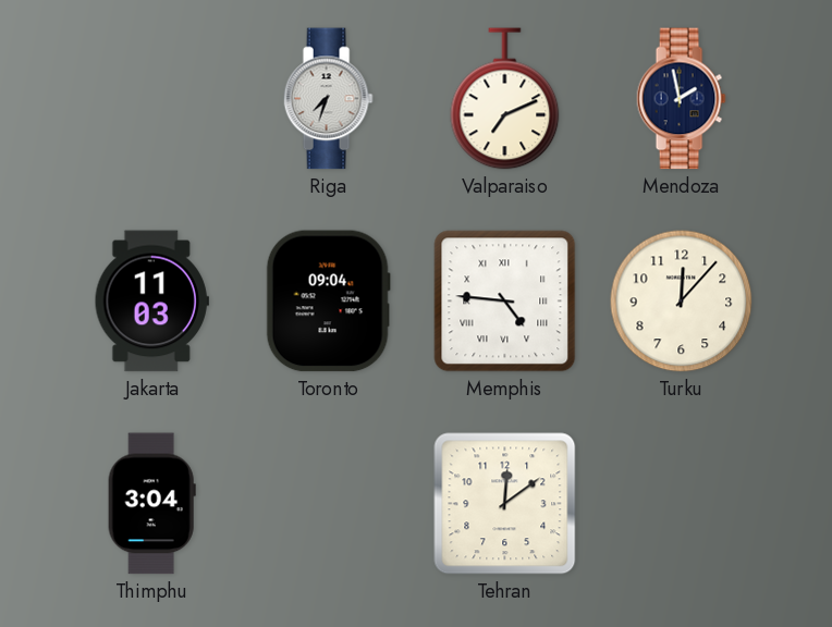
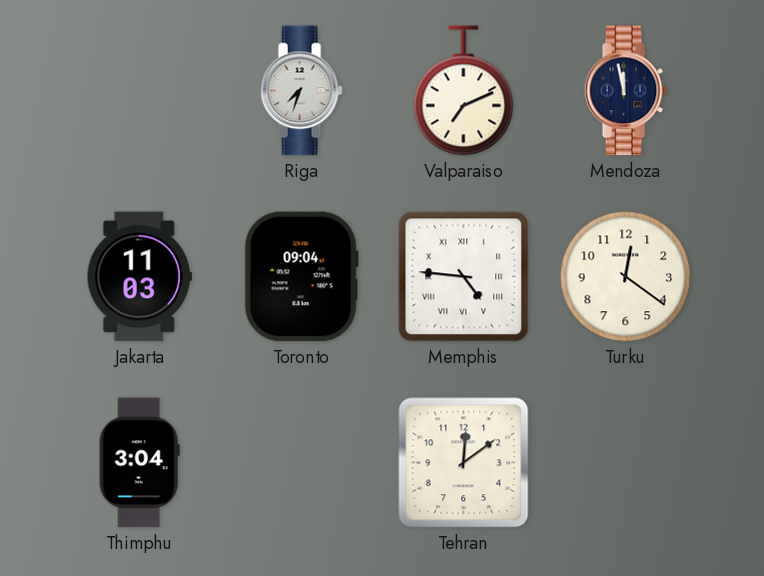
Mendoza: 1:58 -> 11:58 (625, 91)
Turku: 12:07 -> 12:21 (626, 277)
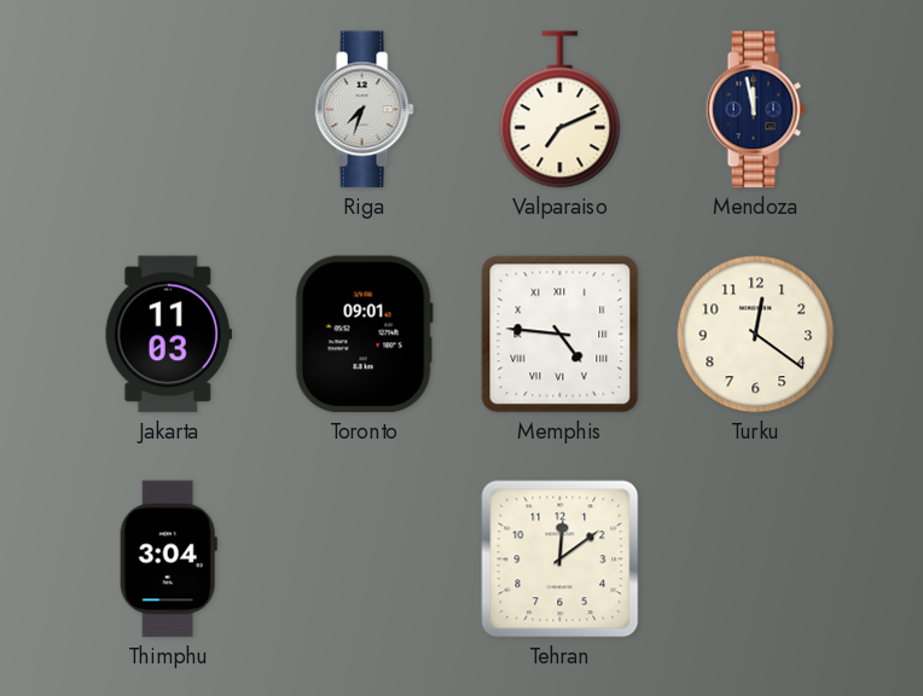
Toronto: 09:04 -> 09:01 (364, 335)
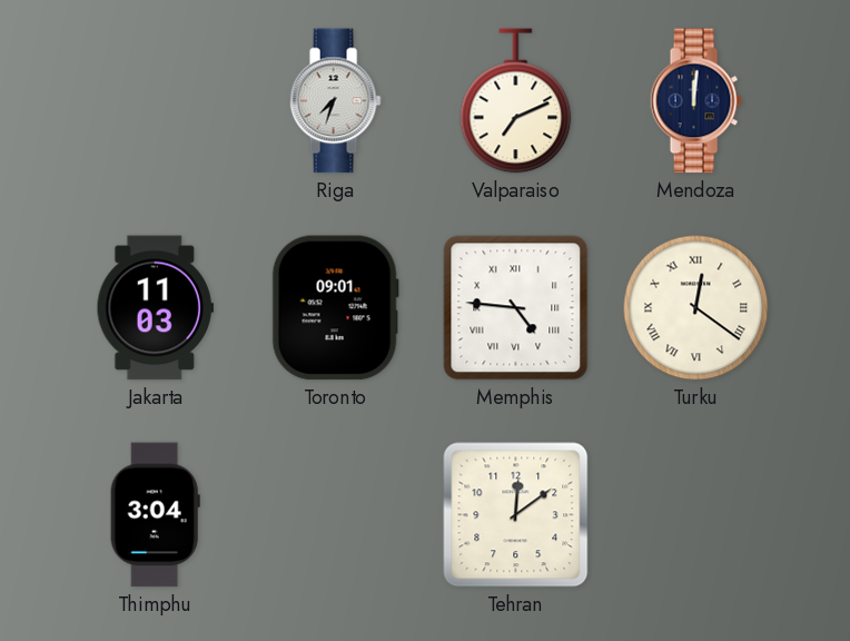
Mendoza: 11:58 -> 12:01 (695, 101)
Turku numerals: Arabic -> Roman (696, 308)
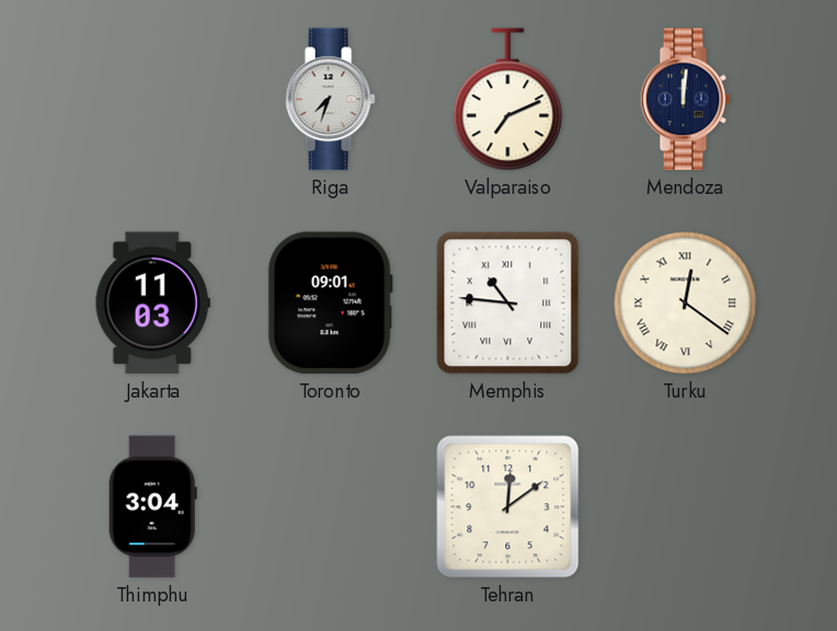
Memphis: 4:46 -> 10:46 (508, 303)
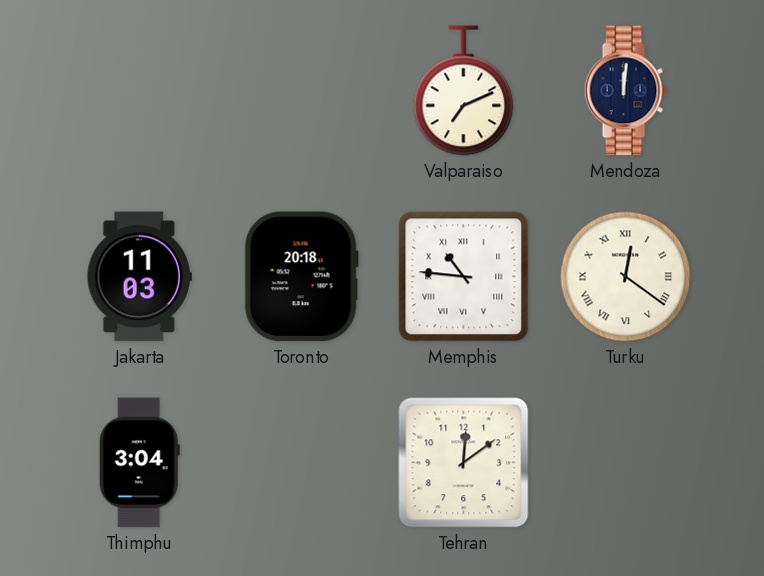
Riga: 7:33 -> none (330, 100)
Toronto: 09:01 -> 20:18 (301, 277)
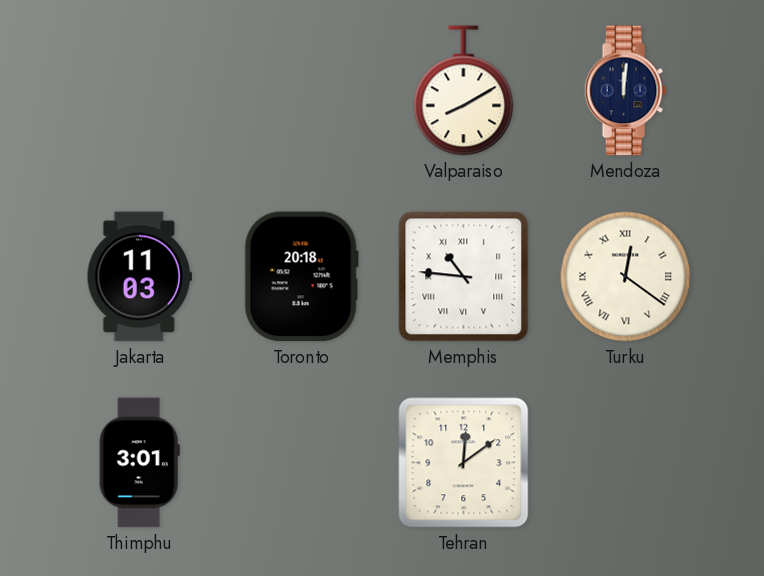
Valparaiso: 7:11 -> 8:10 (464, 91)
Thimphu: 3:04 -> 3:01 (139, 463)
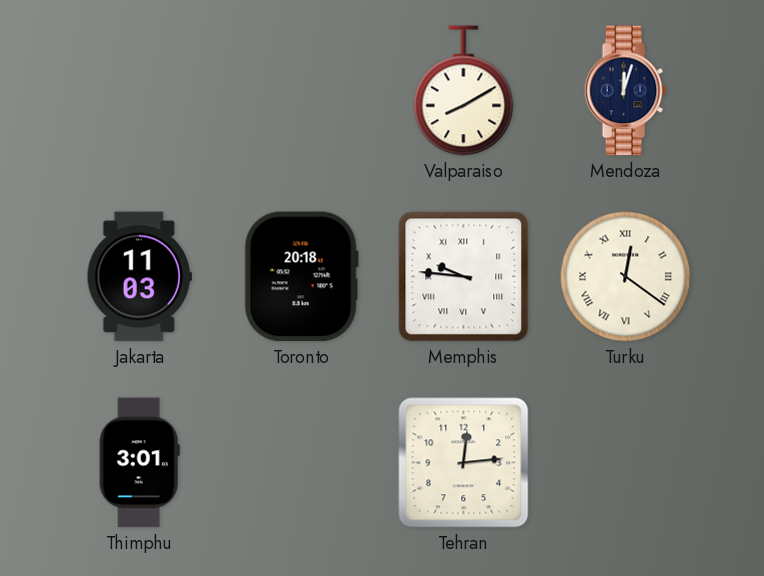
Mendoza: 12:01 -> 12:03 (625, 91)
Memphis: 10:46 -> 9:46 (464, 277)
Tehran: 12:09 -> 12:14 (464, 463)
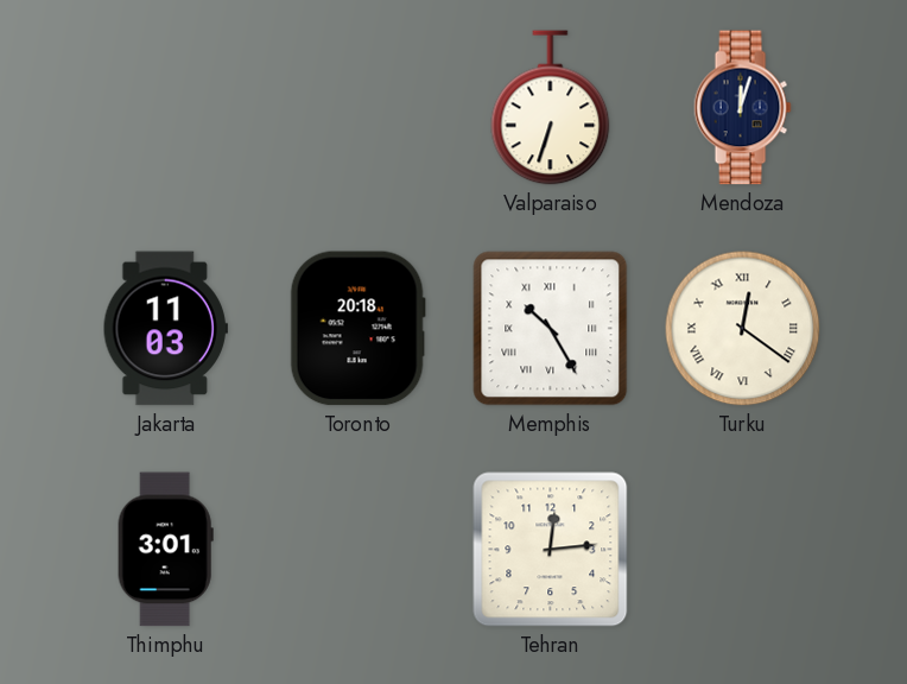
Valparaiso: 8:10 -> 6:33 (551, 108)
Memphis: 9:46 -> 10:25 (551, 329)
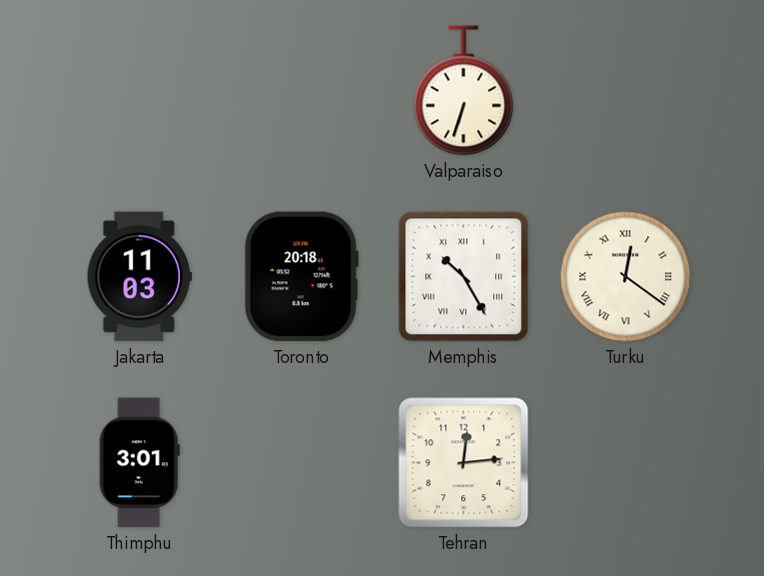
Mendoza: 12:03 -> none (742, 108)
